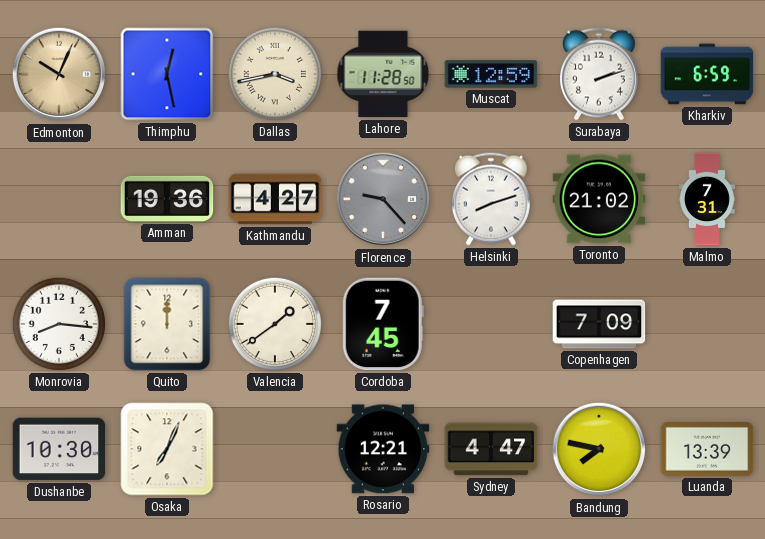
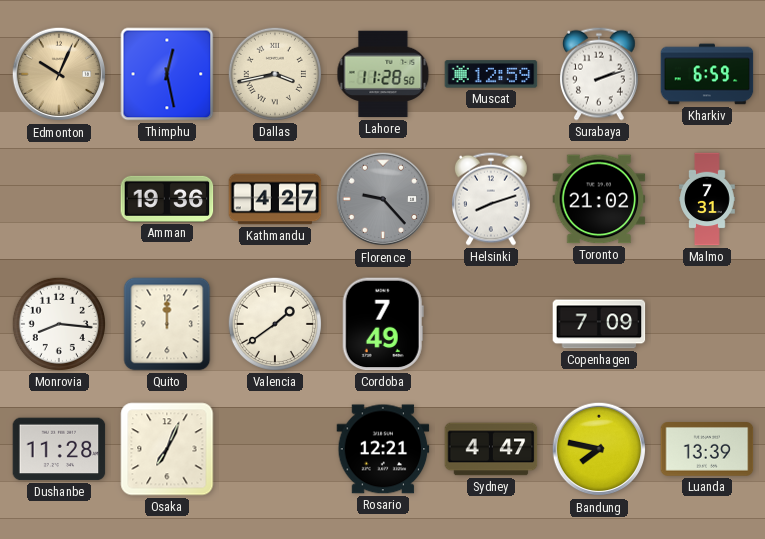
Cordoba: 7:45 -> 7:49 (383, 324)
Dushanbe: 10:30 -> 11:28 (59, 449)
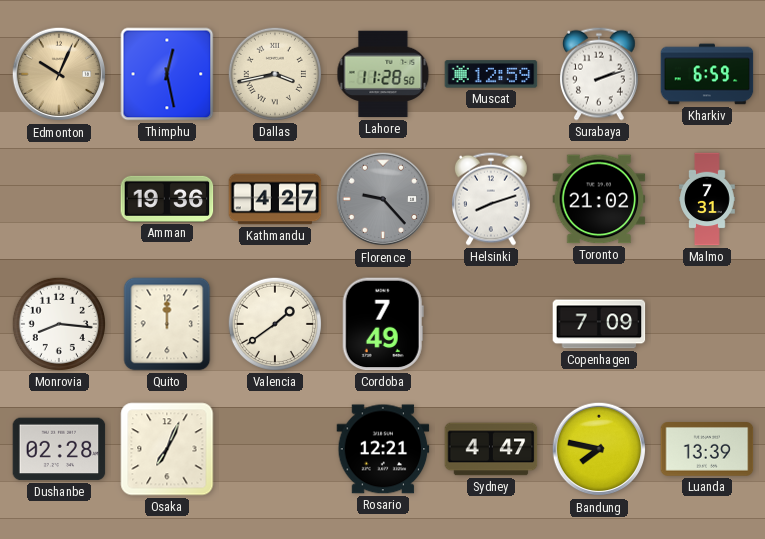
Dushanbe: 11:28 -> 02:28 (59, 449)
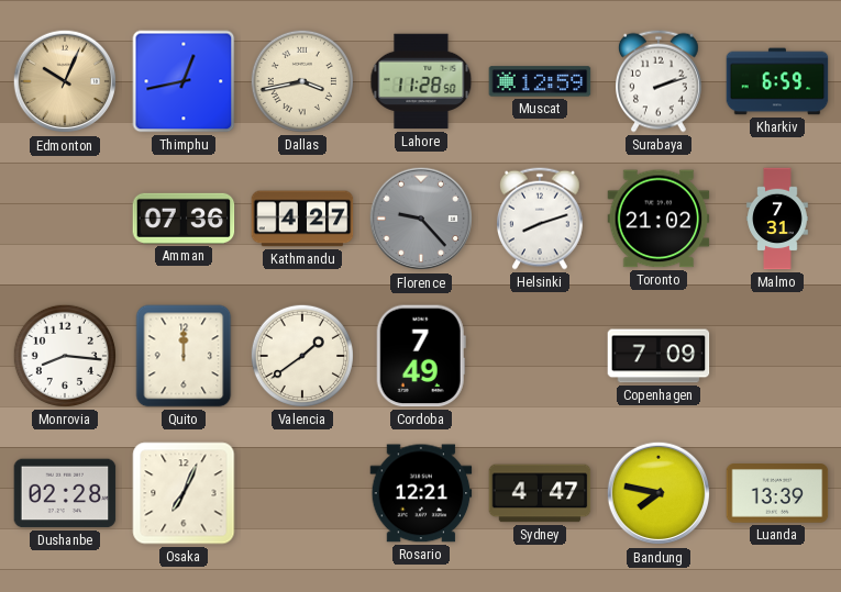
Thimphu: 12:28 -> 12:43 (184, 81)
Amman: 19:36 -> 07:36 (184, 219)
